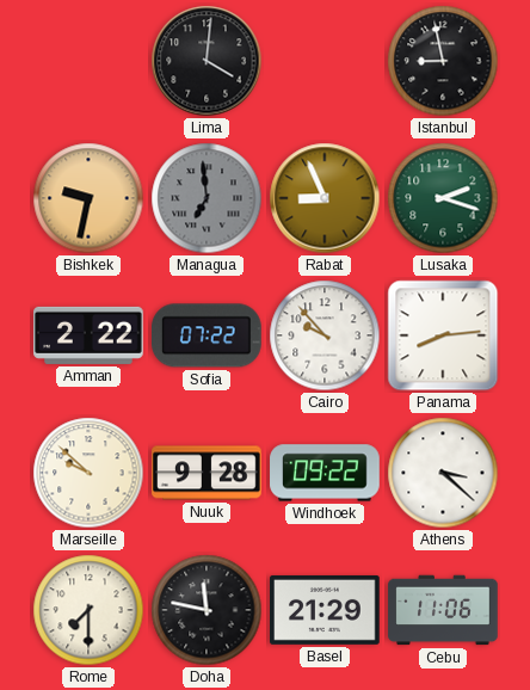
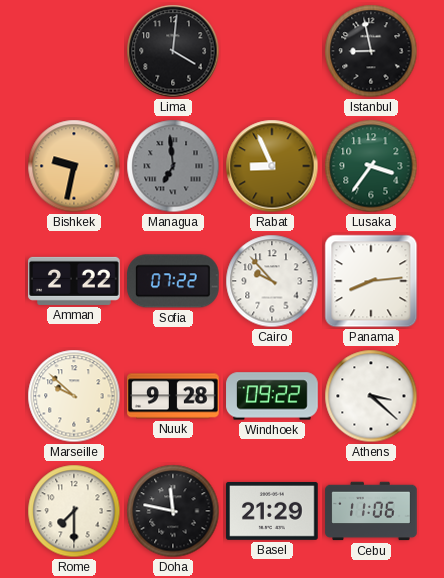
Lusaka: 2:18 -> 3:36 (371, 166)
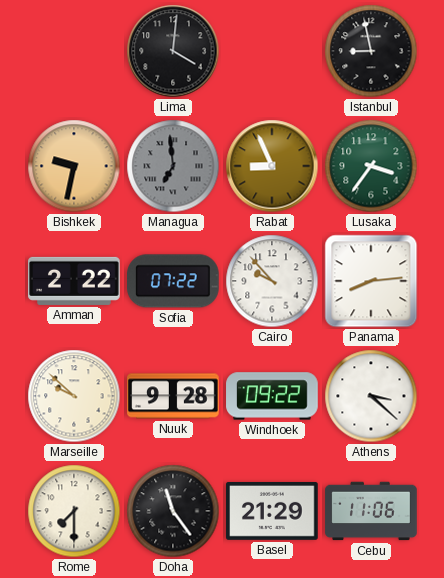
Doha: 11:47 -> 11:24 (173, 511)
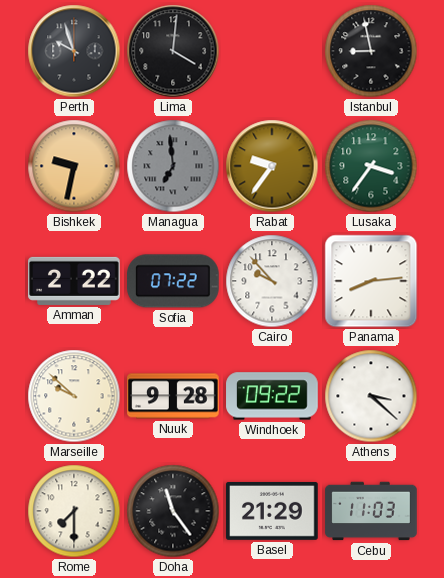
Perth: none -> 9:57 (74, 51)
Rabat: 8:56 -> 9:36 (272, 166)
Cebu: 11:06 -> 11:03 (371, 511)
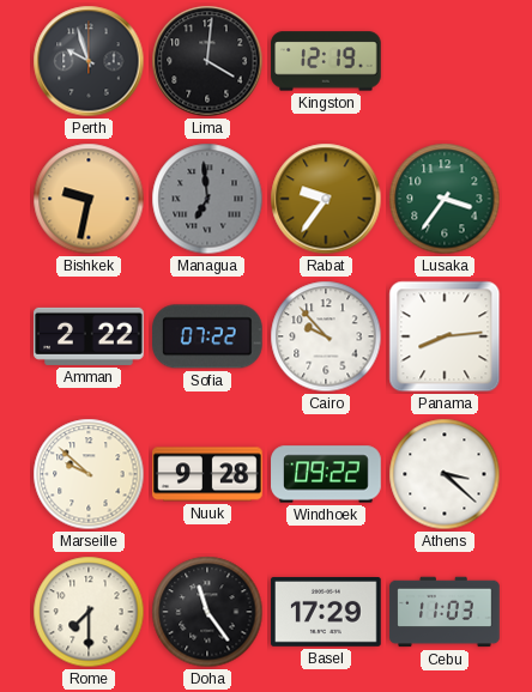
Kingston: none -> 12:19 (326, 61)
Istanbul: 8:58 -> none (371, 51)
Basel: 21:29 -> 17:29 (326, 612)
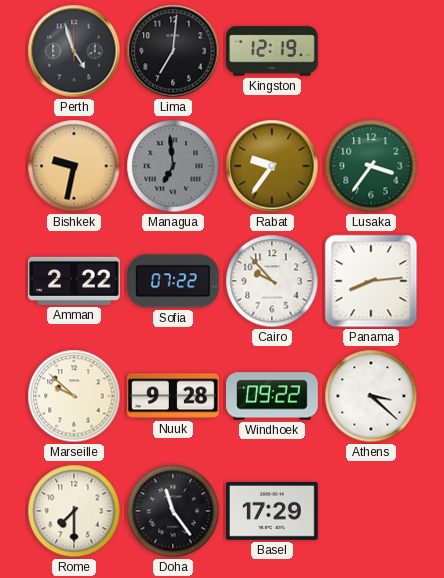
Perth: 9:57 -> 4:57 (74, 51)
Lima: 4:01 -> 7:01 (173, 51)
Cebu: 11:03 -> none (445, 612)
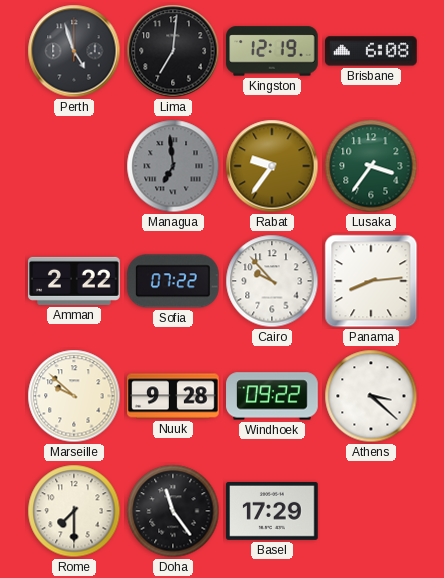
Brisbane: none -> 6:08 (371, 51)
Bishkek: 9:32 -> none (74, 166)
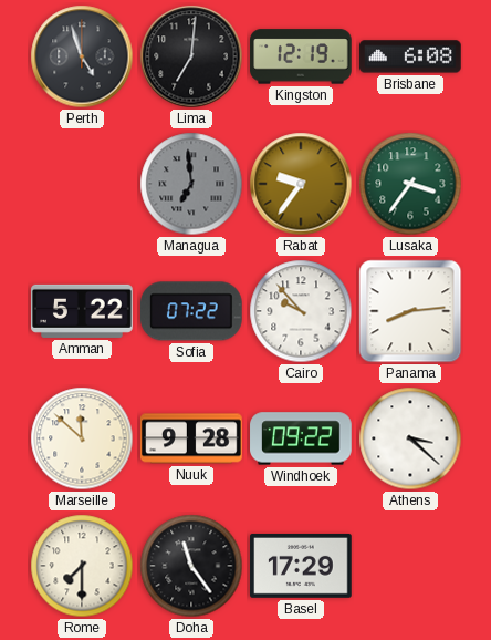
Amman: 2:22 -> 5:22 (82, 311)
Marseille: 9:52 -> 11:52 (82, 438)
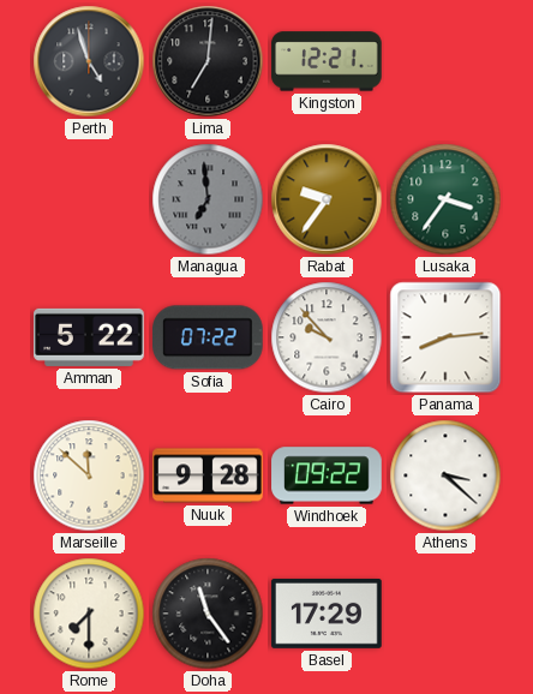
Kingston: 12:19 -> 12:21 (327, 61)
Brisbane: 6:08 -> none (410, 56)
